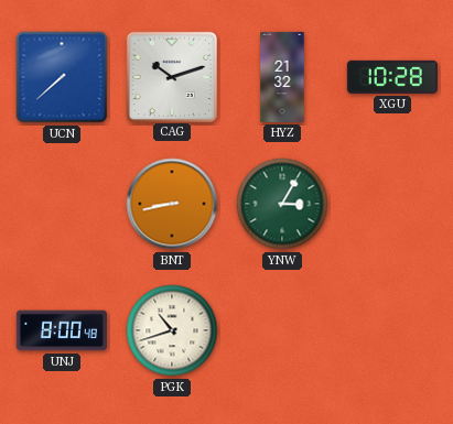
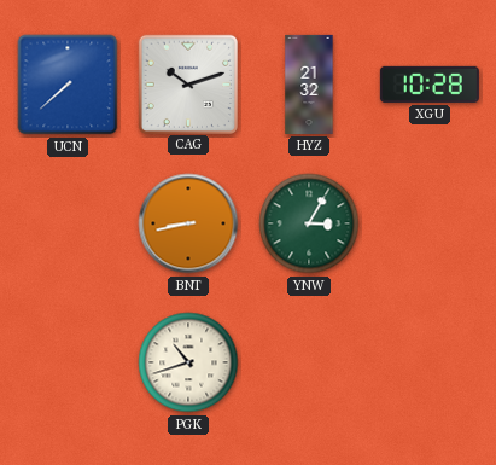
UNJ: 8:00 -> none (62, 330)
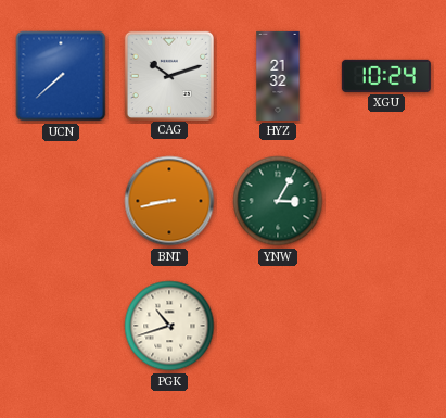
XGU: 10:28 -> 10:24 (386, 76)
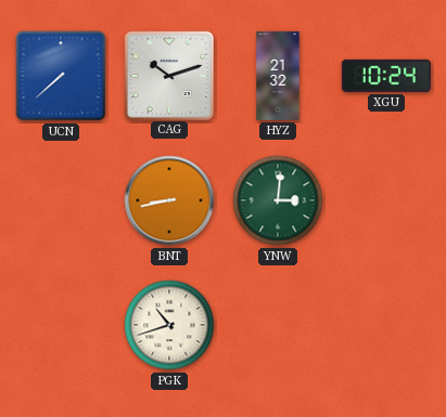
YNW: 3:05 -> 3:01 (278, 200)
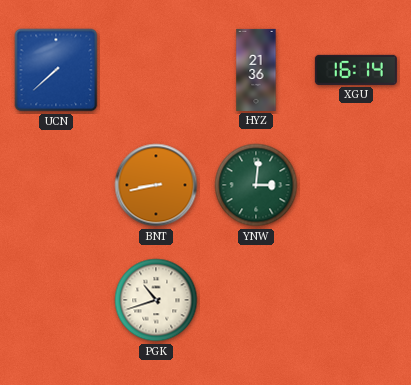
CAG: 10:12 -> none (168, 75)
HYZ: 21:32 -> 21:36 (256, 70)
XGU: 10:24 -> 16:14 (356, 70)
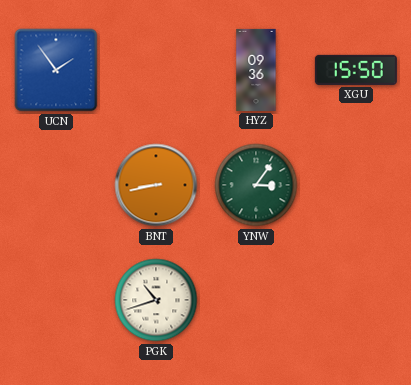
UCN: 7:38 -> 1:54 (56, 70)
HYZ: 21:36 -> 09:36 (256, 70)
XGU: 16:14 -> 15:50 (356, 70)
YNW: 3:01 -> 3:06 (256, 185)
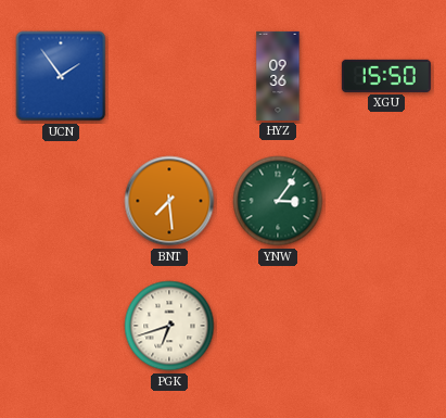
BNT: 8:43 -> 7:29 (169, 201)
PGK: 10:42 -> 6:42 (169, 326)
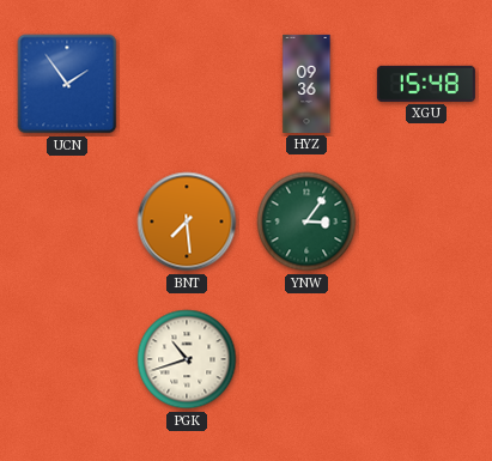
XGU: 15:50 -> 15:48 (426, 84)
PGK: 6:42 -> 10:42 (187, 359)
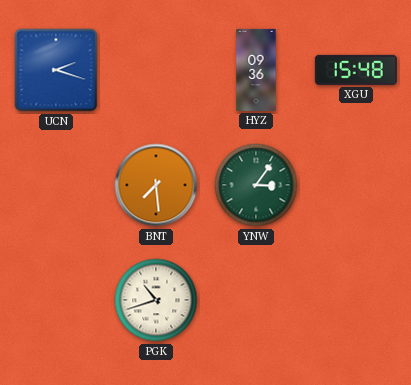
UCN: 1:54 -> 2:18 (56, 70)
